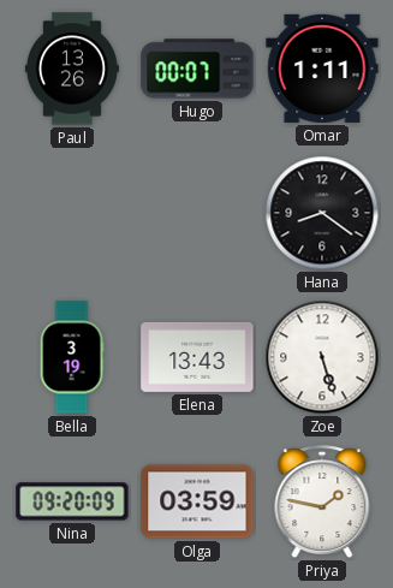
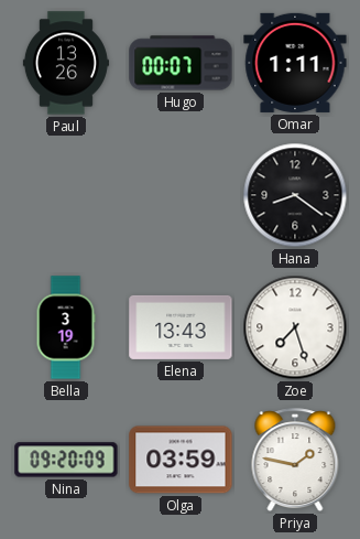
Zoe: 5:27 -> 7:27 (295, 327)
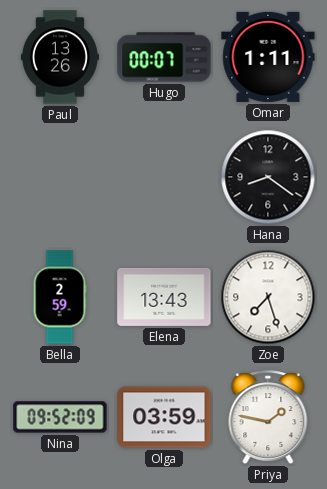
Bella: 3:19 -> 2:59 (60, 297)
Nina: 09:20 -> 09:52 (60, 417)
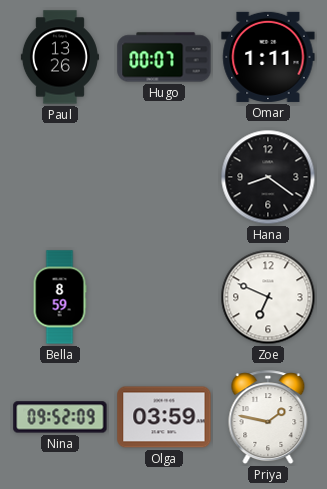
Bella: 2:59 -> 8:59 (60, 297)
Elena: 13:43 -> none (164, 297)
Zoe: 7:27 -> 6:49 (268, 297)
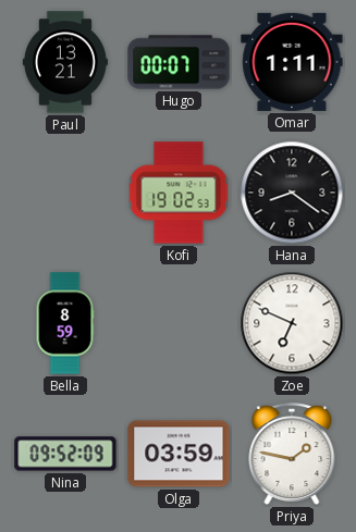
Paul: 13:26 -> 13:21 (65, 62)
Kofi: none -> 19:02 (179, 193)
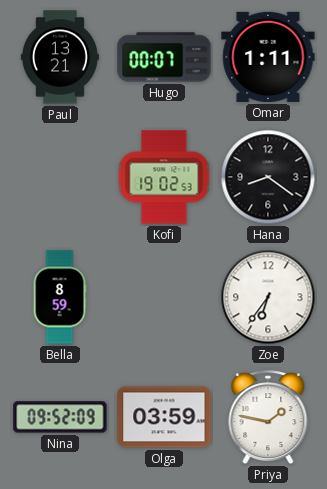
Zoe: 6:49 -> 6:36 (268, 297)
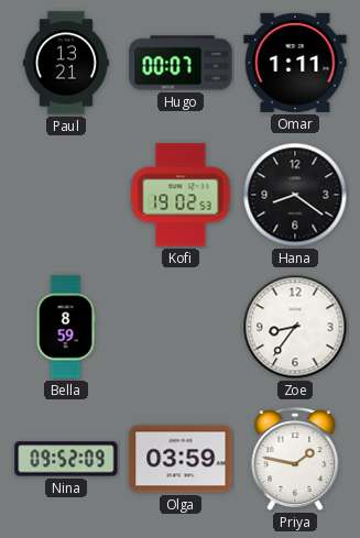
Zoe: 6:36 -> 8:36 (295, 327)
